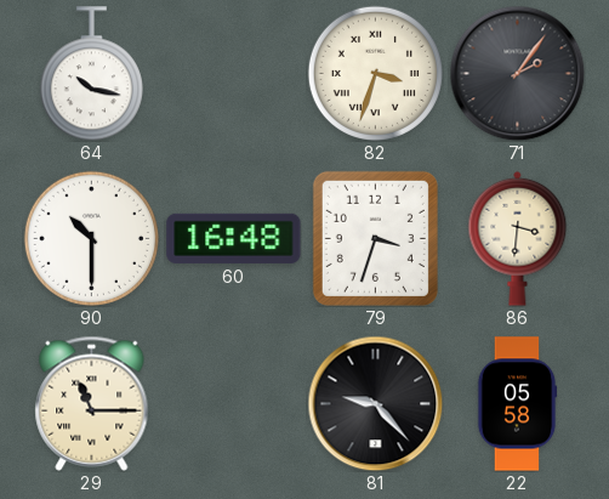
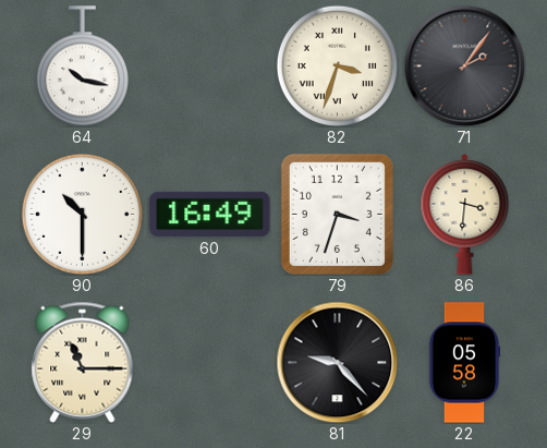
60: 16:48 -> 16:49 (210, 214)
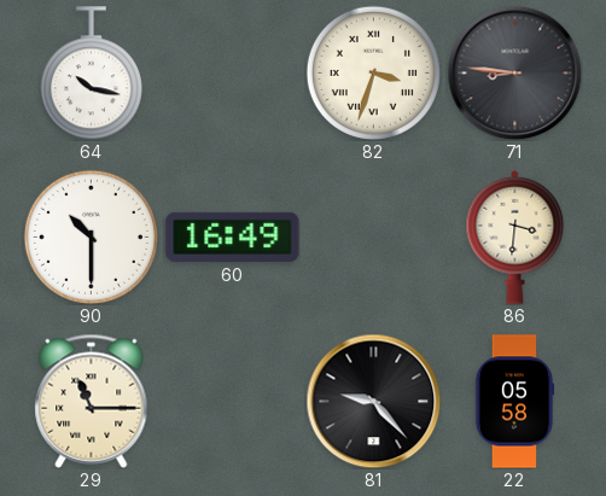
71: 2:06 -> 8:46 (514, 72)
79: 3:33 -> none (337, 214)
